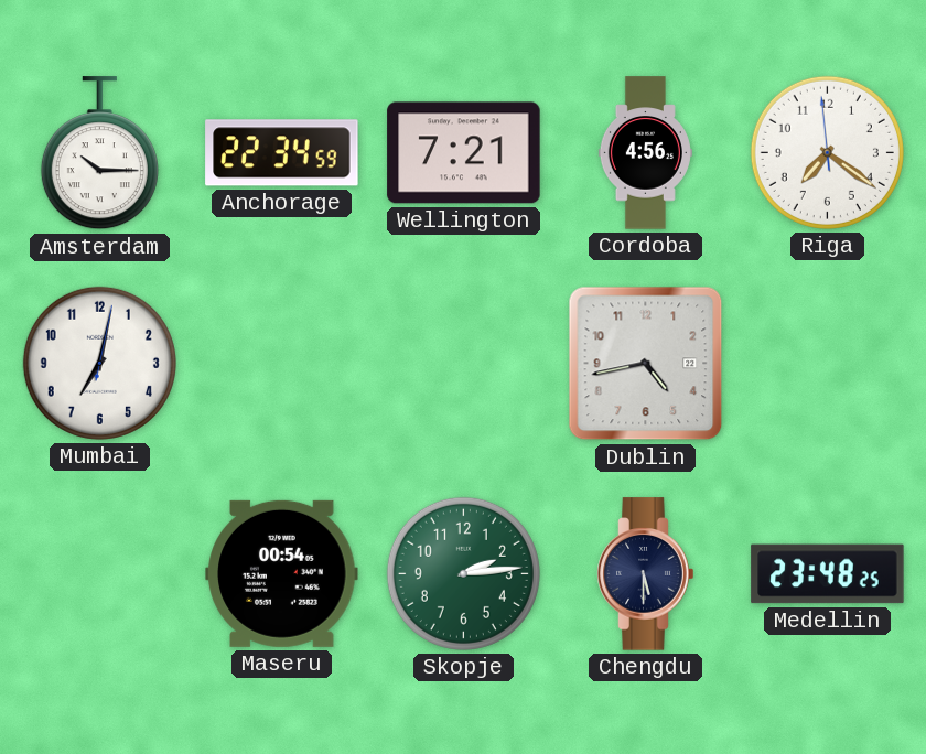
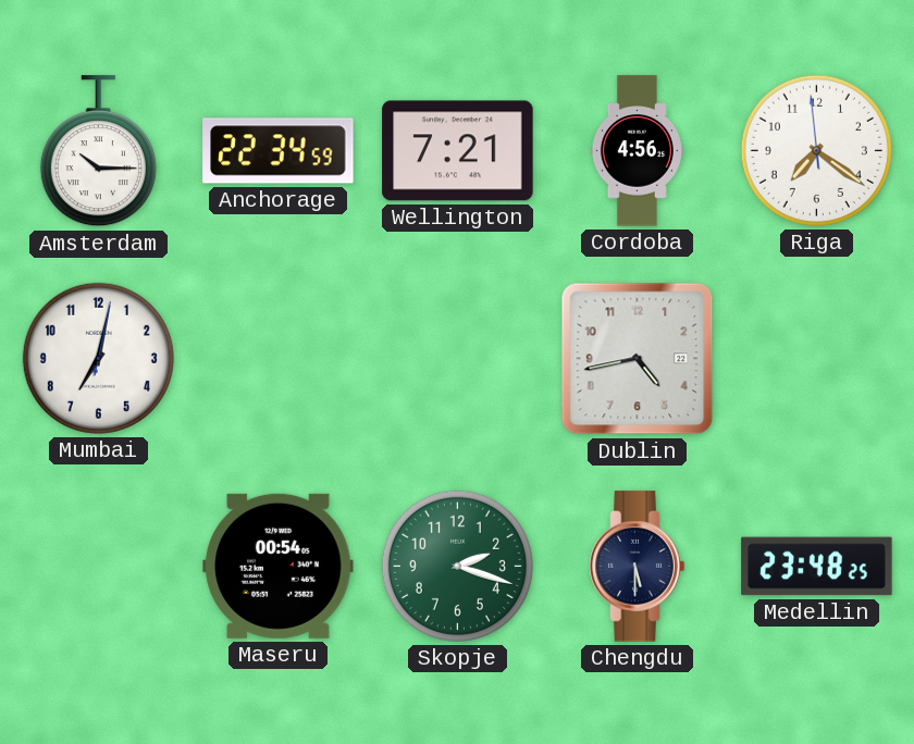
Skopje: 2:14 -> 2:18 (457, 566)
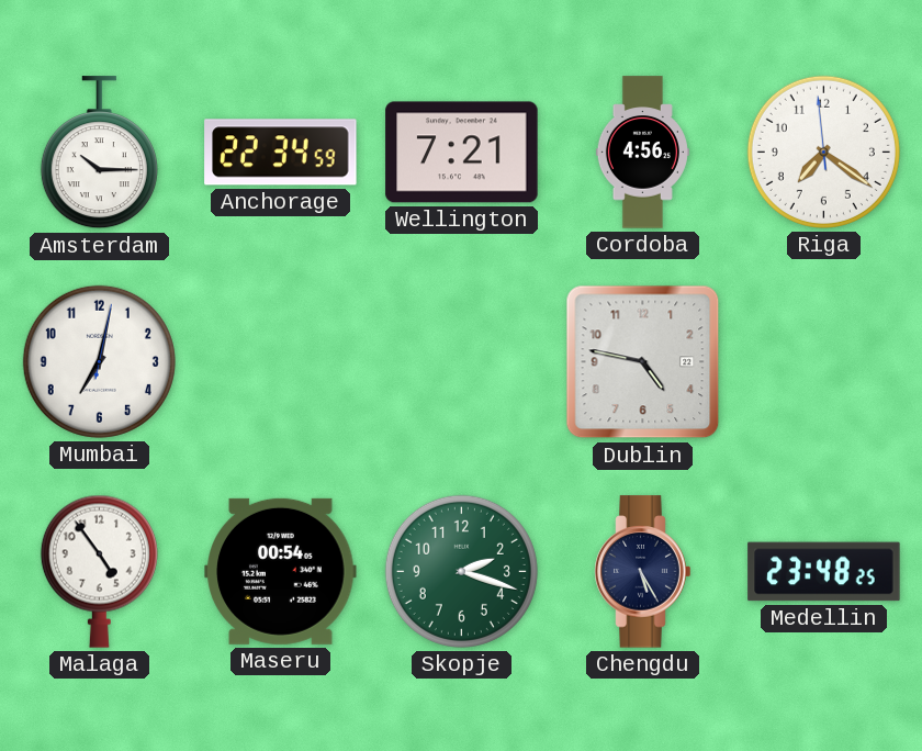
Dublin: 4:43 -> 4:47 (643, 362)
Malaga: none -> 4:54 (99, 571)
Chengdu: 5:30 -> 5:25 (643, 572)
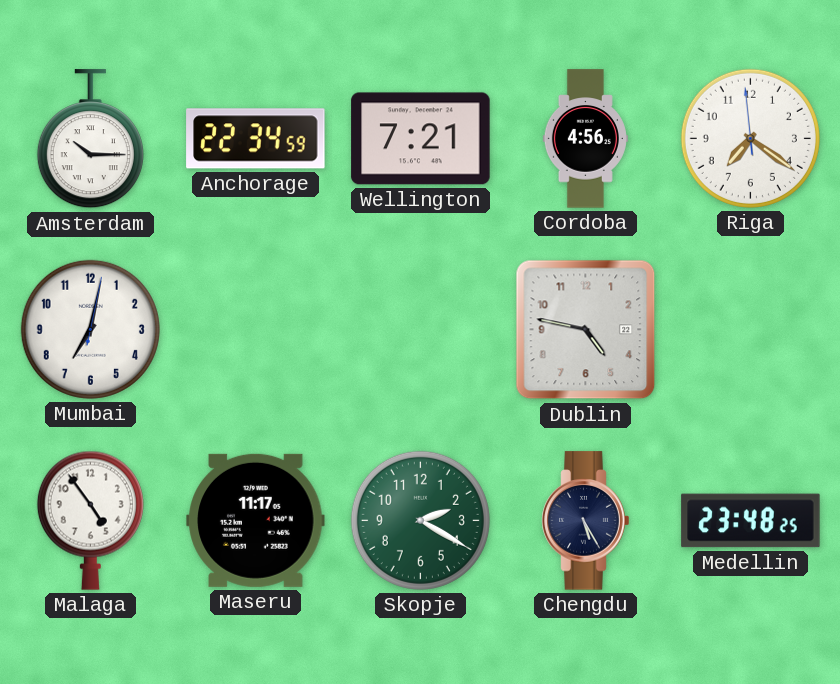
Maseru: 00:54 -> 11:17 (256, 520)
Skopje: 2:18 -> 2:20 (420, 520)
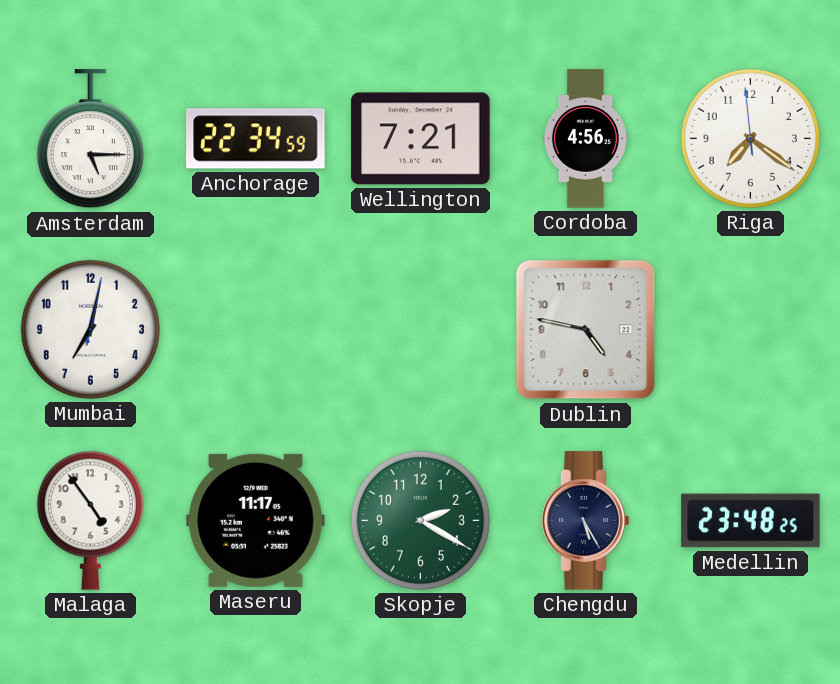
Amsterdam: 10:15 -> 5:15 (90, 139)
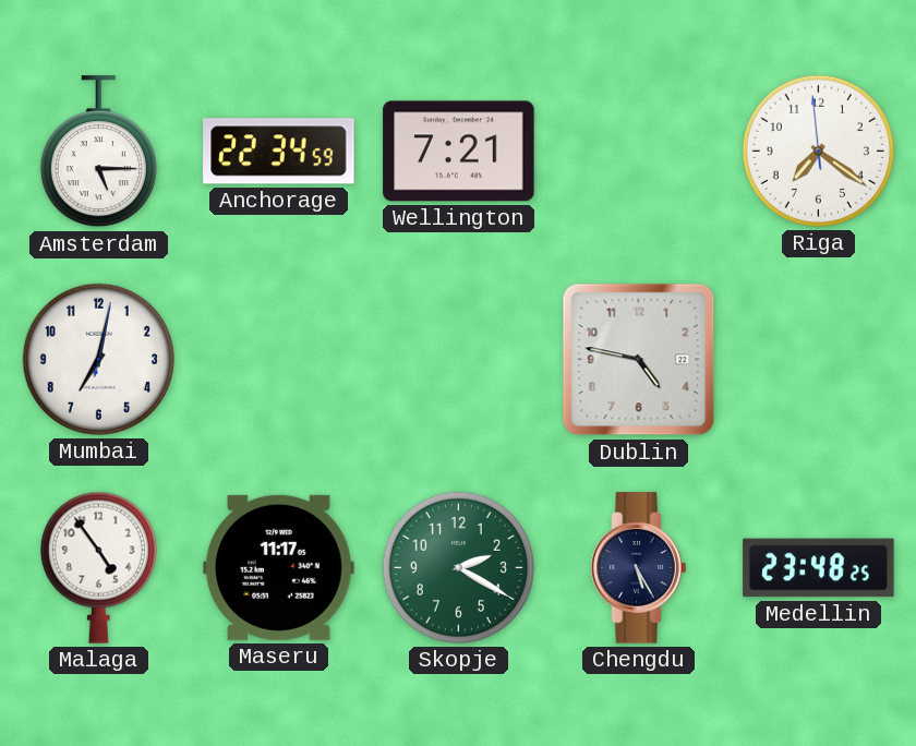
Cordoba: 4:56 -> none (585, 139)
